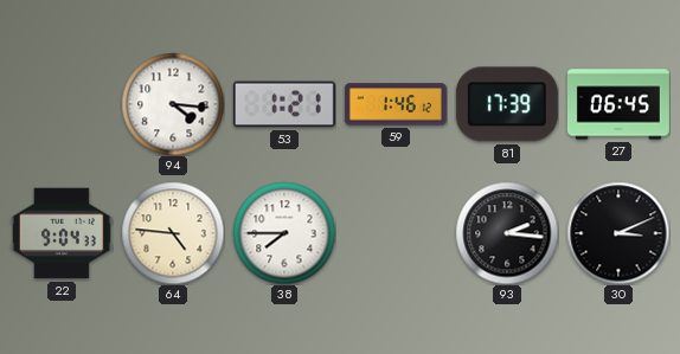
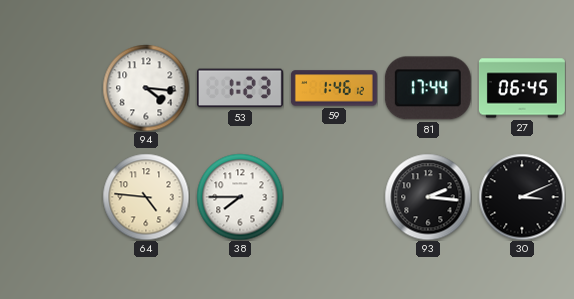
53: 1:21 -> 1:23 (240, 88)
81: 17:39 -> 17:44 (428, 88)
22: 9:04 -> none (62, 233)
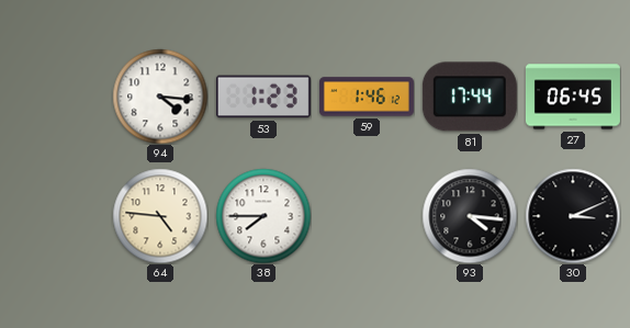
93: 2:16 -> 4:16 (470, 216)
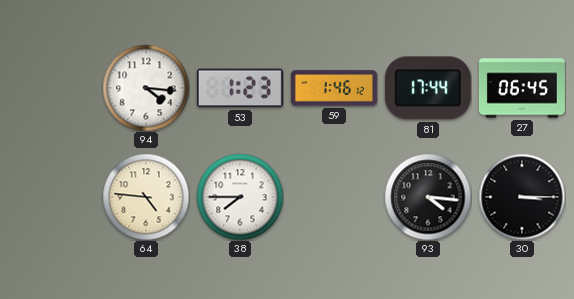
30: 3:11 -> 3:15 (522, 197)
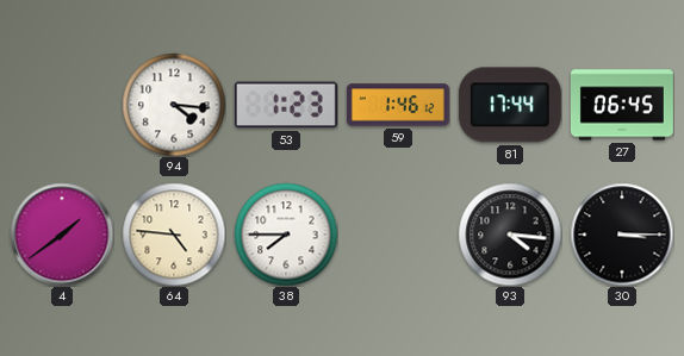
4: none -> 1:39 (62, 235)
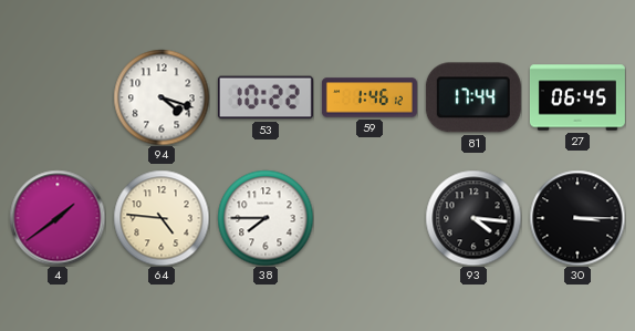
94: 4:16 -> 4:18 (162, 97)
53: 1:23 -> 10:22 (266, 97)
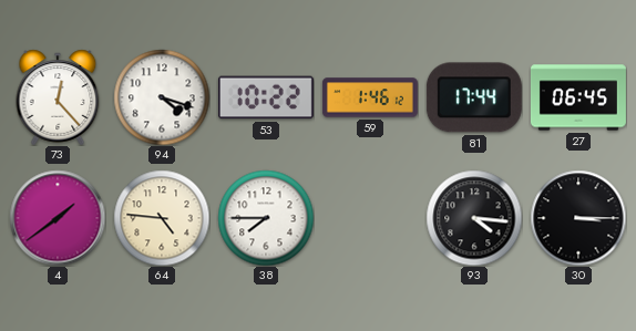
73: none -> 12:23 (58, 97)
